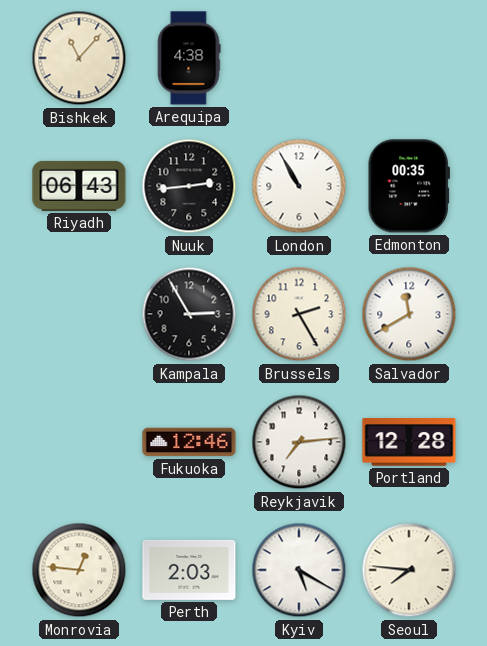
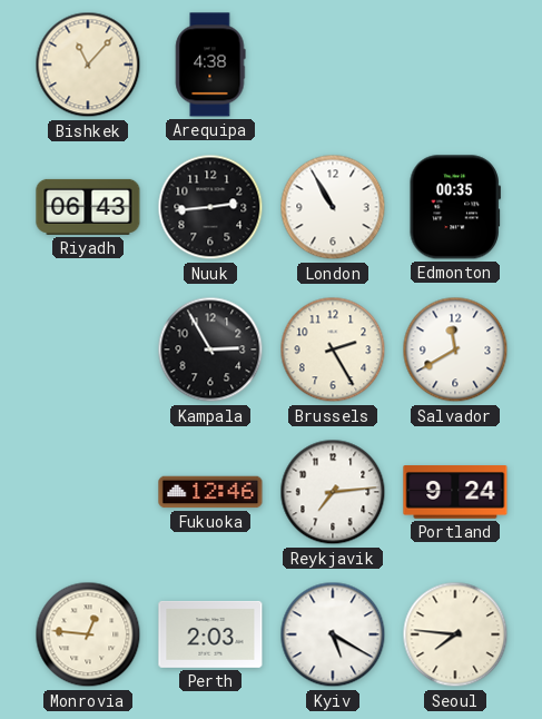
Portland: 12:28 -> 9:24 (455, 492)
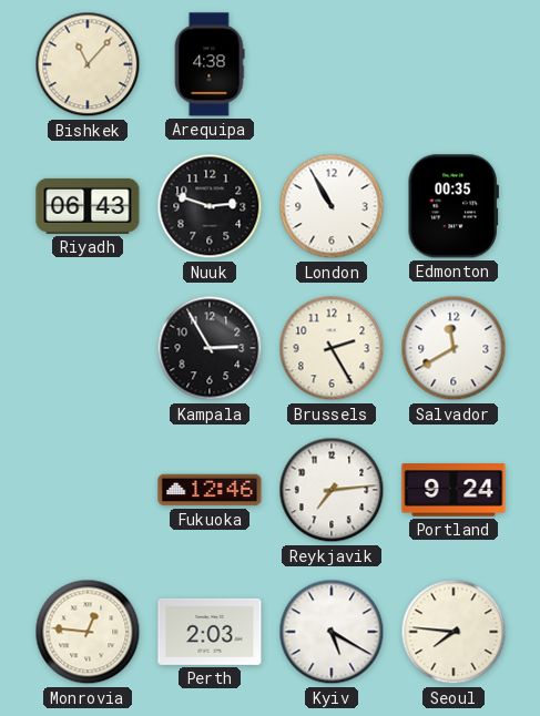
Nuuk: 2:44 -> 2:48 (210, 206)
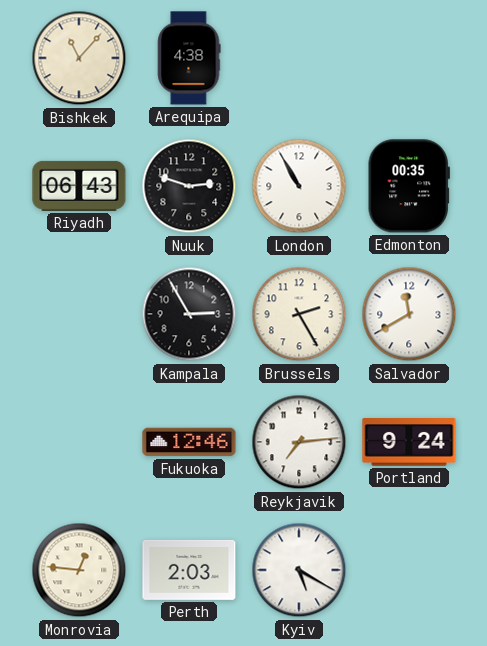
Seoul: 7:46 -> none (454, 632)
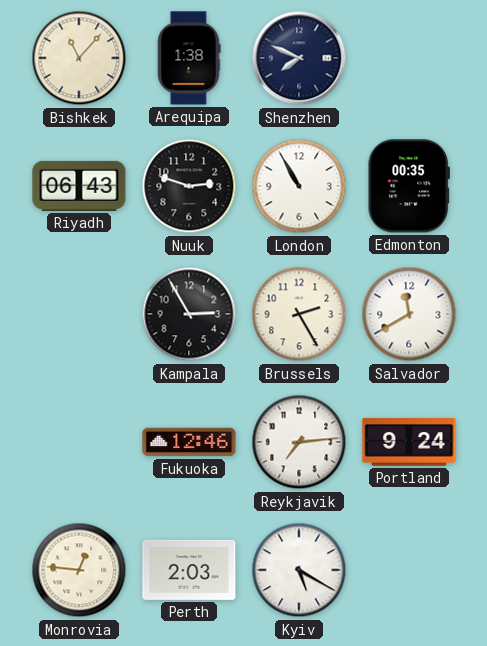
Arequipa: 4:38 -> 1:38 (189, 58)
Shenzhen: none -> 7:49 (299, 58)
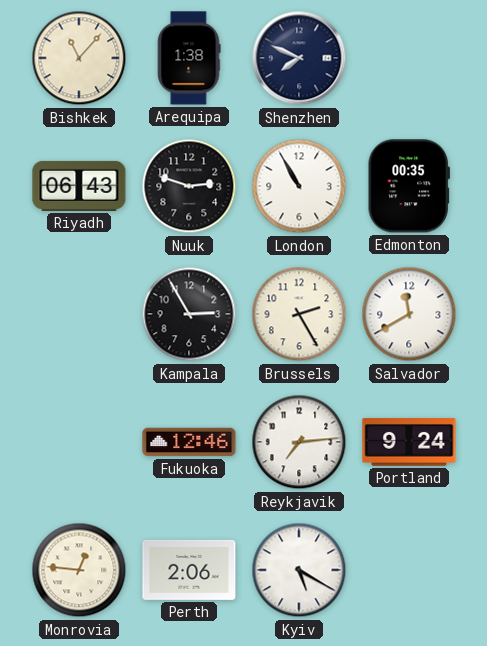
Perth: 2:03 -> 2:06 (189, 570)
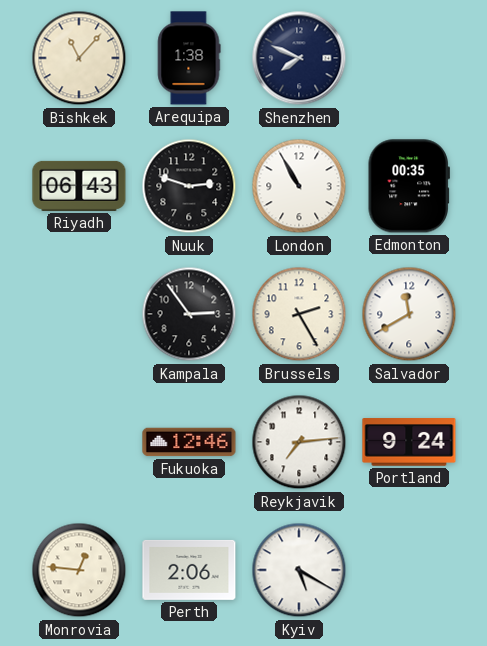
Kampala: 2:55 -> 2:54 (189, 314)
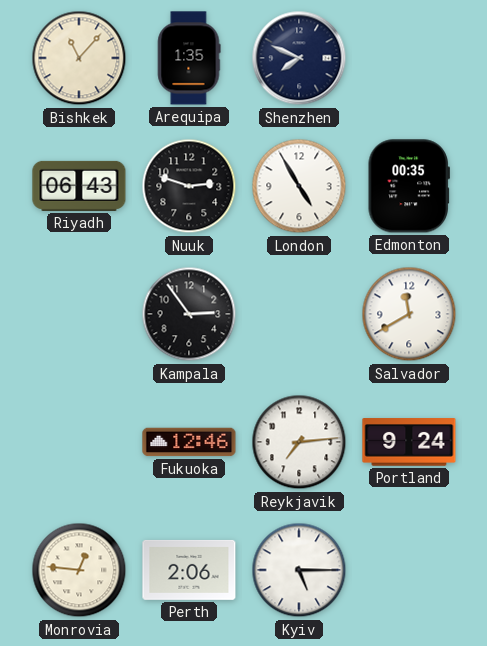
Arequipa: 1:38 -> 1:35 (189, 58)
London: 10:55 -> 4:55 (299, 186)
Brussels: 2:25 -> none (299, 314)
Kyiv: 5:20 -> 5:15 (299, 570)
